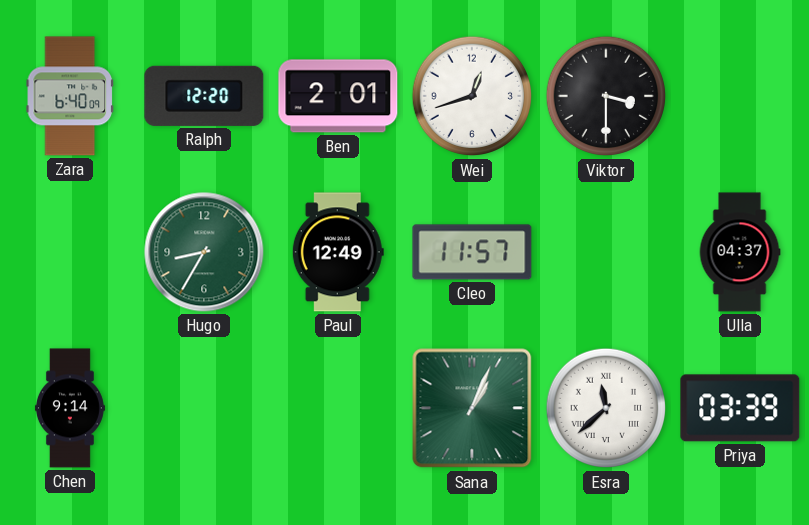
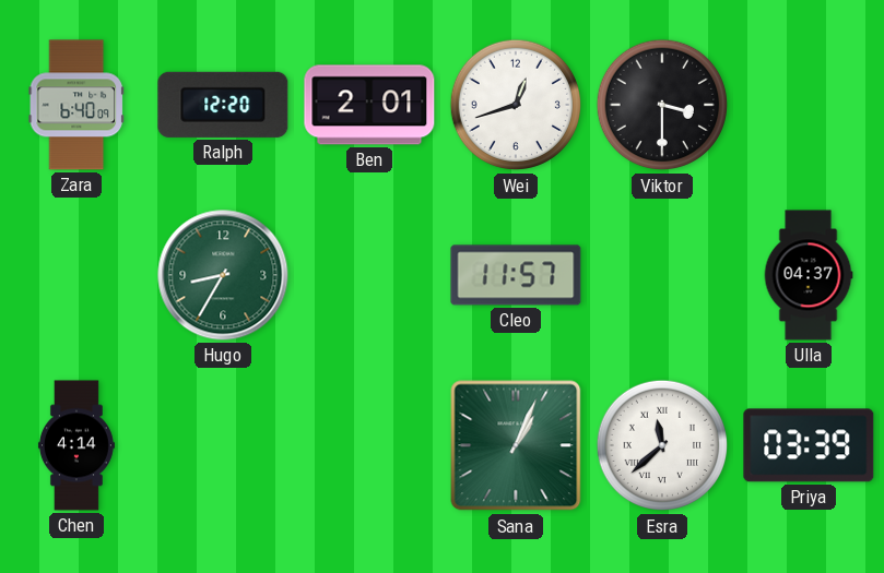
Paul: 12:49 -> none (338, 252)
Chen: 9:14 -> 4:14 (76, 445)
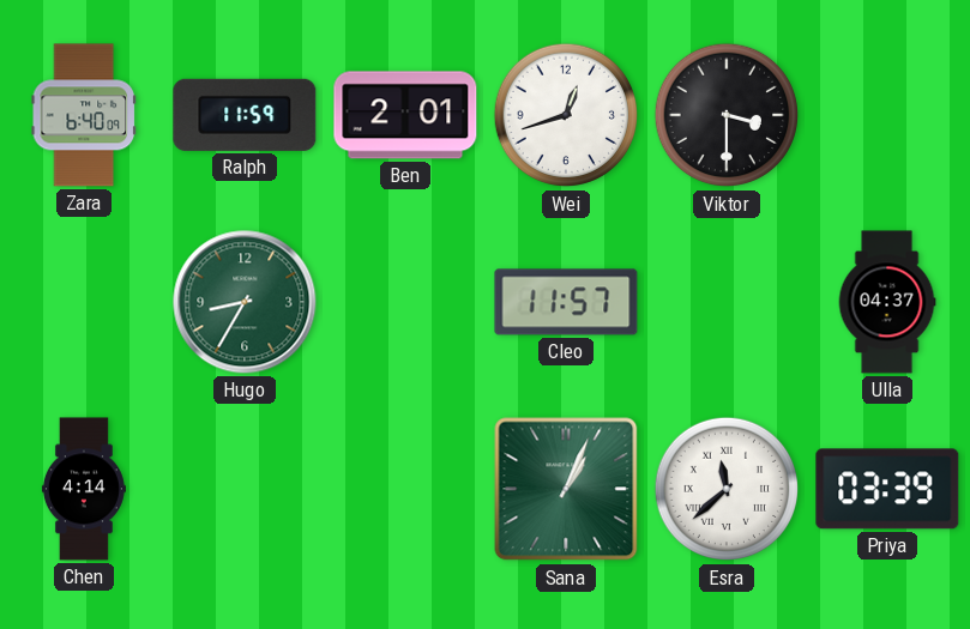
Ralph: 12:20 -> 11:59 (245, 115)
